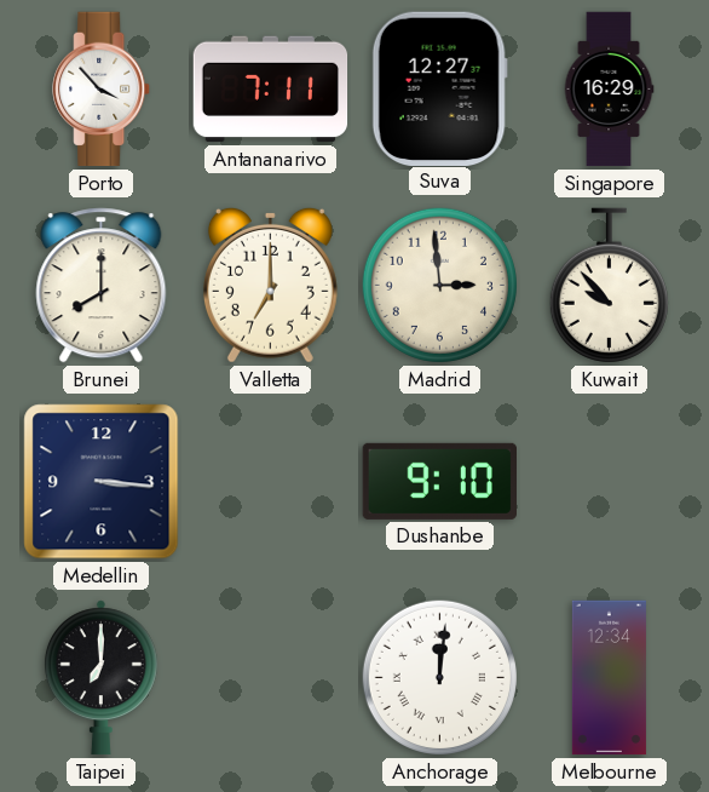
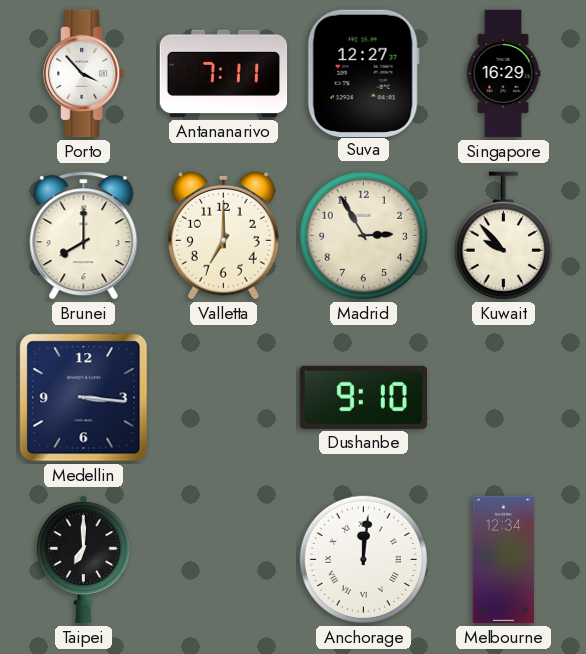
Madrid: 2:59 -> 2:55 (363, 235)
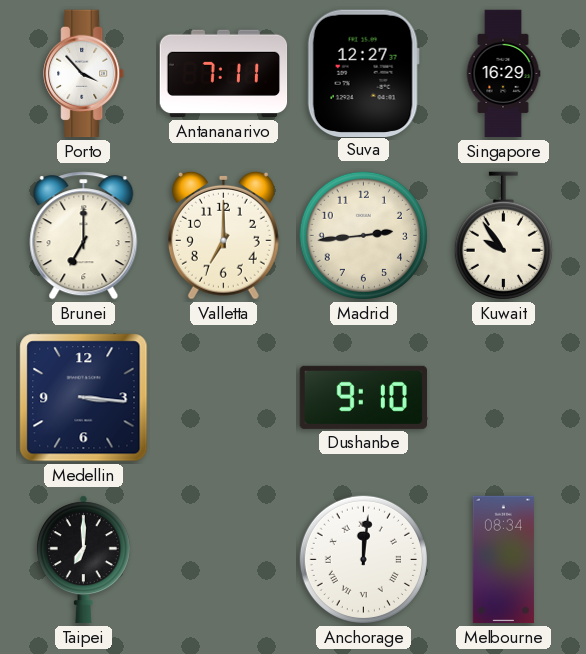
Brunei: 8:00 -> 7:00 (84, 236)
Madrid: 2:55 -> 2:44 (363, 235)
Kuwait: 9:53 -> 9:54 (503, 236)
Melbourne: 12:34 -> 08:34 (503, 560)
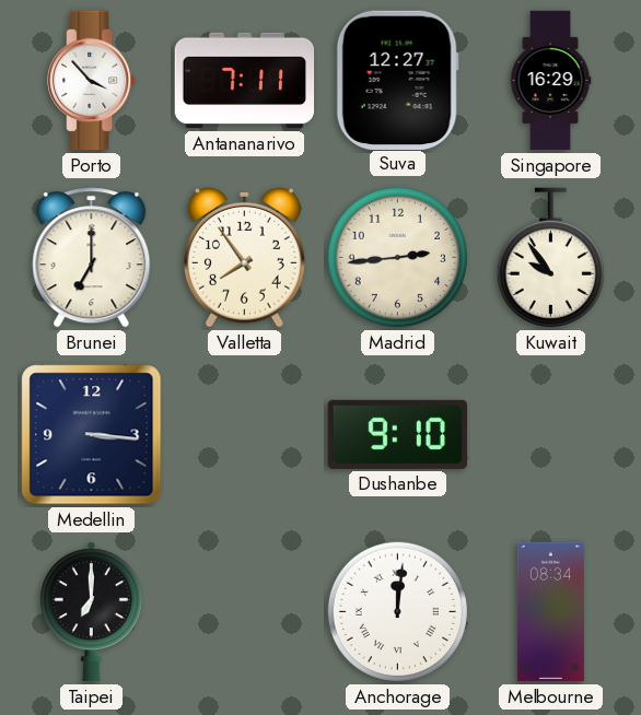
Valletta: 7:00 -> 7:54 (244, 257)
